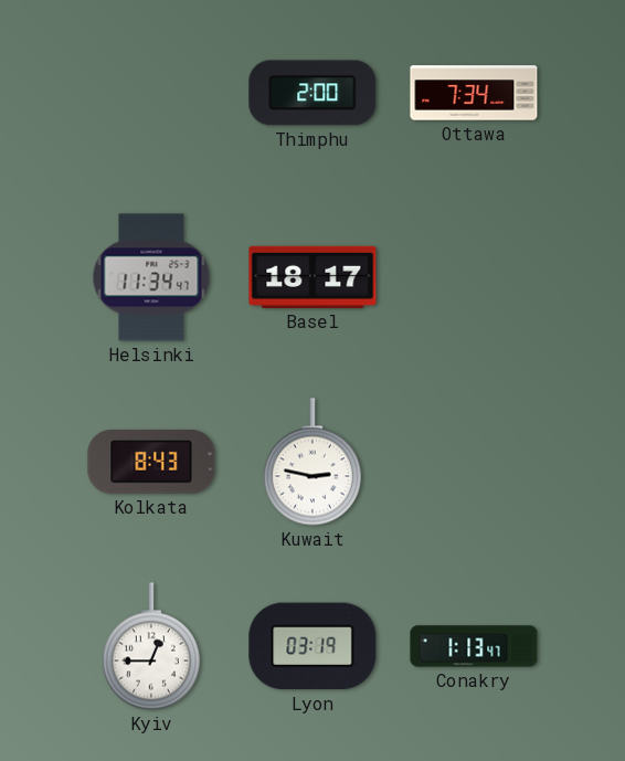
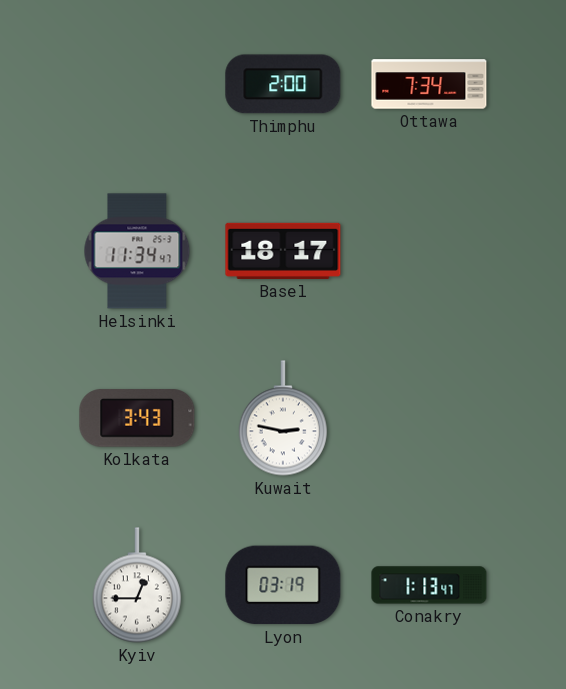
Kolkata: 8:43 -> 3:43 (137, 418)
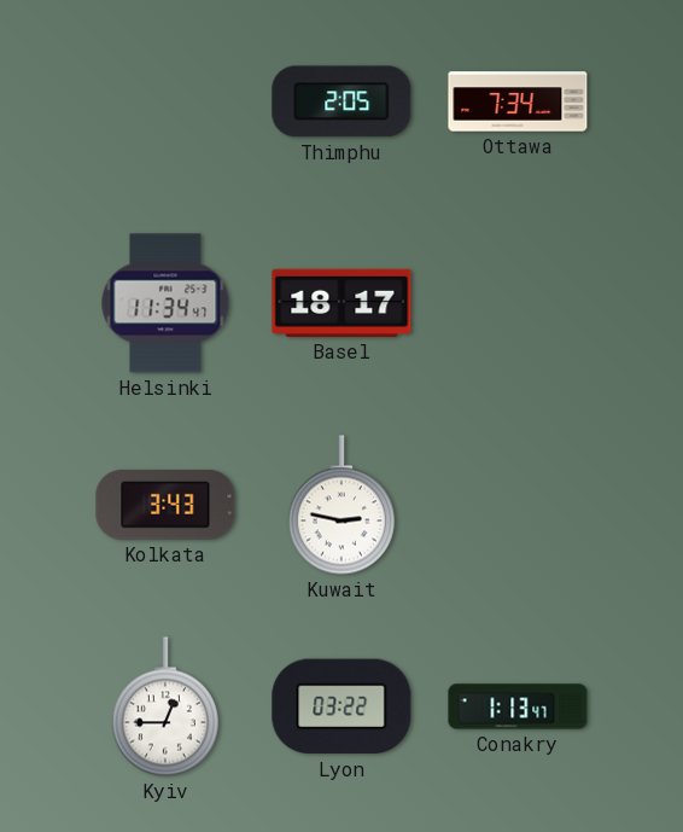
Thimphu: 2:00 -> 2:05 (341, 101)
Lyon: 03:19 -> 03:22 (341, 706)
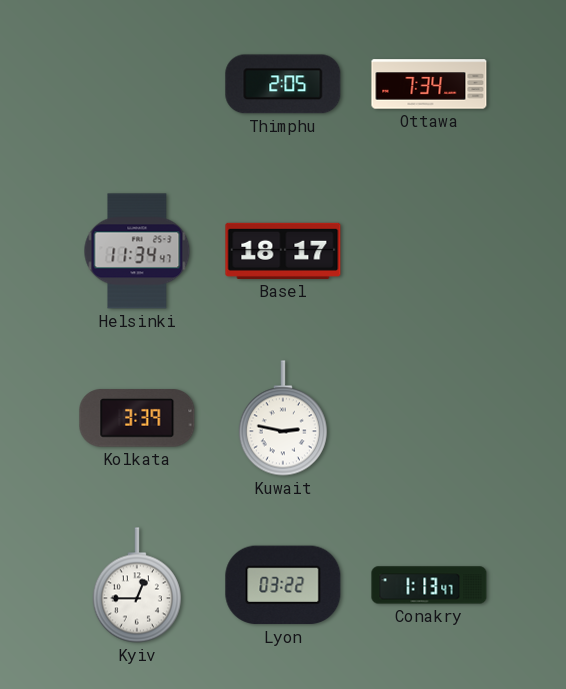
Kolkata: 3:43 -> 3:39 (137, 418)
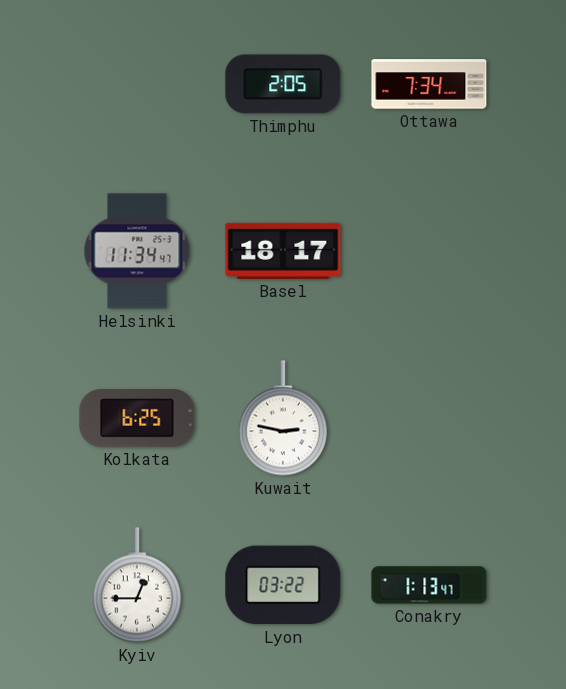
Kolkata: 3:39 -> 6:25 (137, 418)
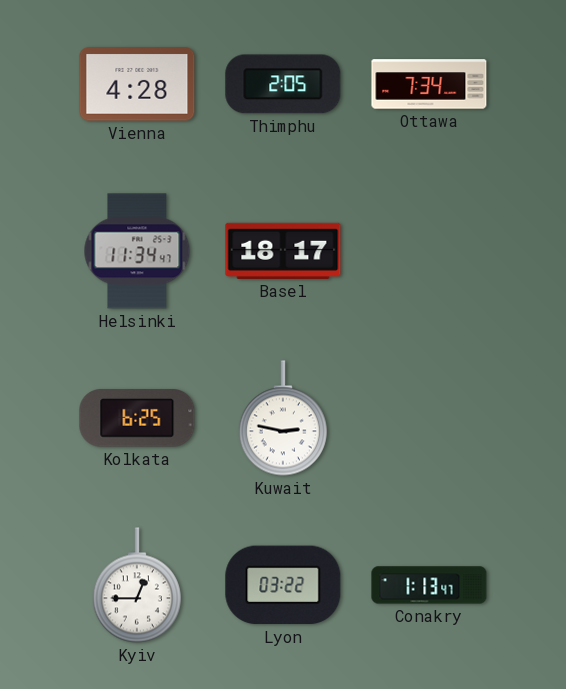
Vienna: none -> 4:28 (137, 84)
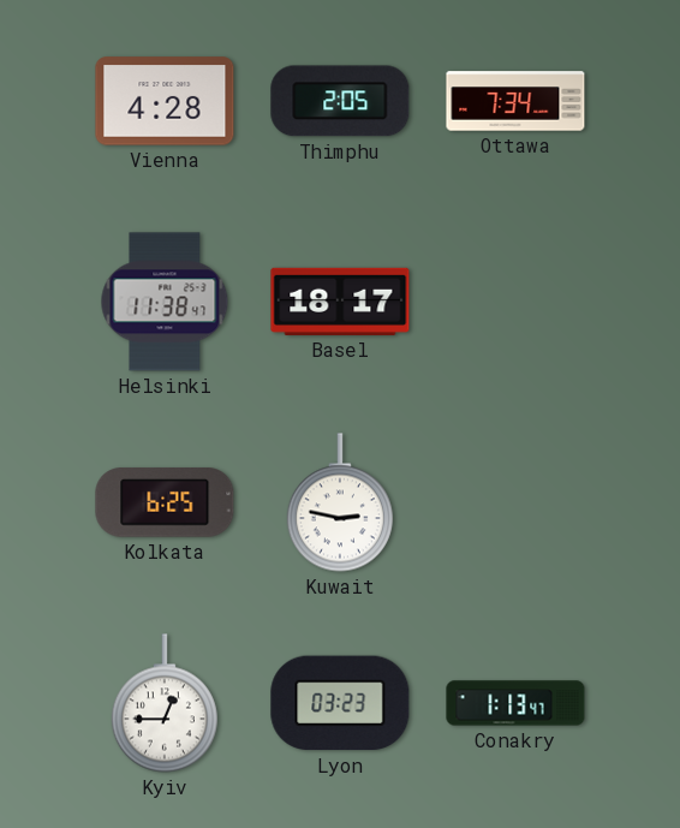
Helsinki: 11:34 -> 11:38 (165, 302)
Lyon: 03:22 -> 03:23 (340, 703)
